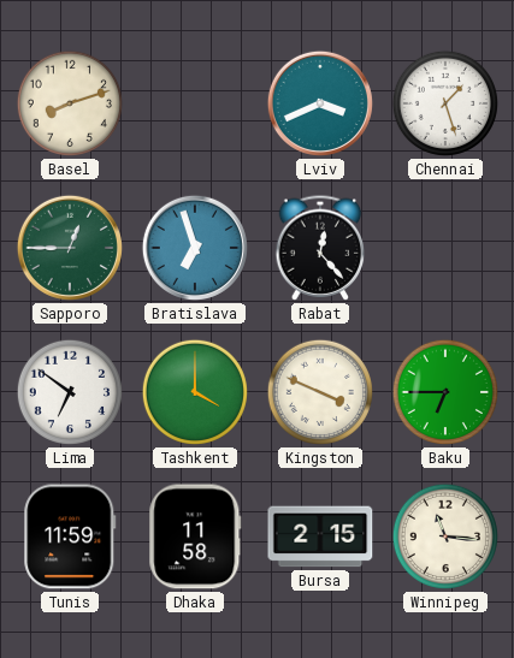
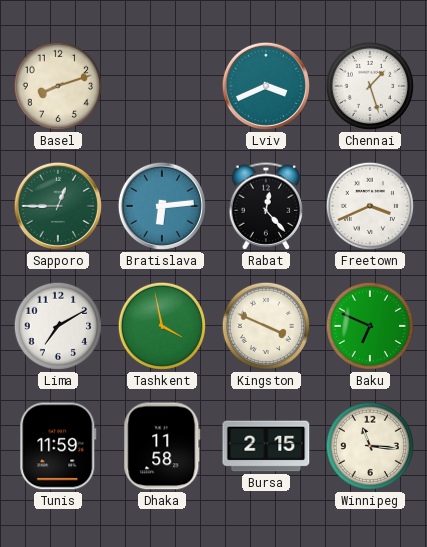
Bratislava: 6:57 -> 6:14 (162, 206)
Freetown: none -> 3:41 (370, 206)
Lima: 6:51 -> 7:10 (58, 326)
Tashkent: 4:00 -> 3:58 (162, 326)
Baku: 6:45 -> 6:49 (370, 326)
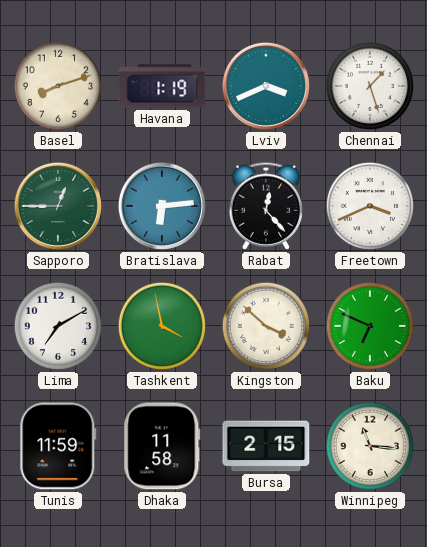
Havana: none -> 1:19 (162, 86)
Kingston: 3:49 -> 3:52 (266, 326)
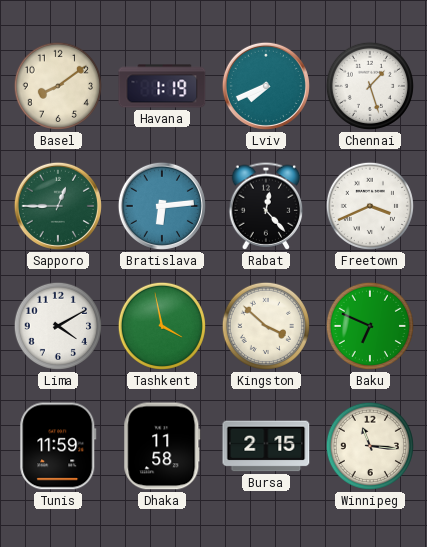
Basel: 8:12 -> 8:09 (58, 86)
Lviv: 3:41 -> 7:41 (266, 86)
Lima: 7:10 -> 4:10 (58, 326)
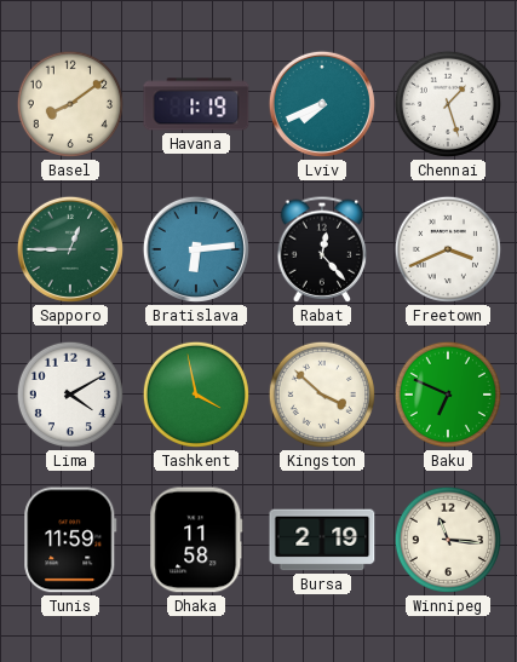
Bursa: 2:15 -> 2:19 (322, 540)
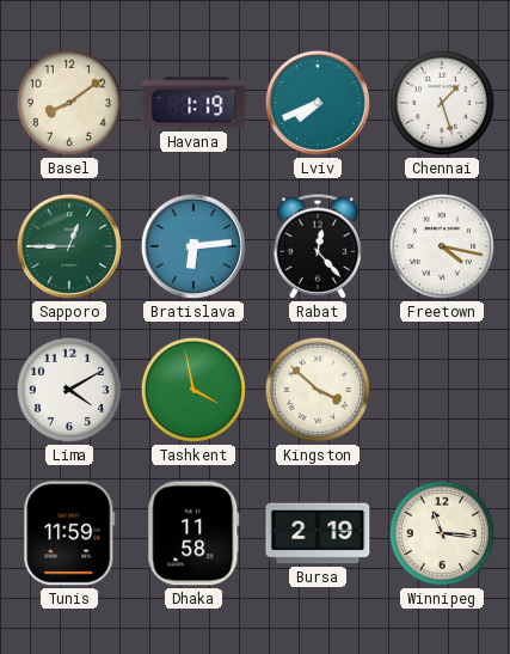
Freetown: 3:41 -> 4:17 (442, 246)
Baku: 6:49 -> none (448, 395)
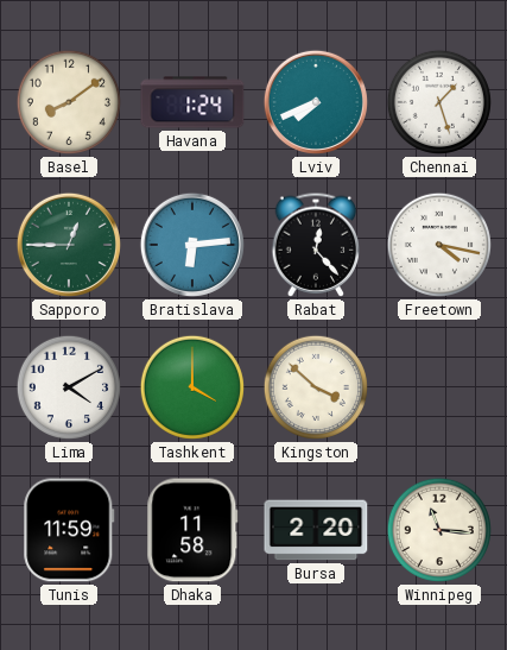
Havana: 1:19 -> 1:24 (192, 102)
Tashkent: 3:58 -> 4:00 (192, 387)
Bursa: 2:19 -> 2:20 (316, 530)
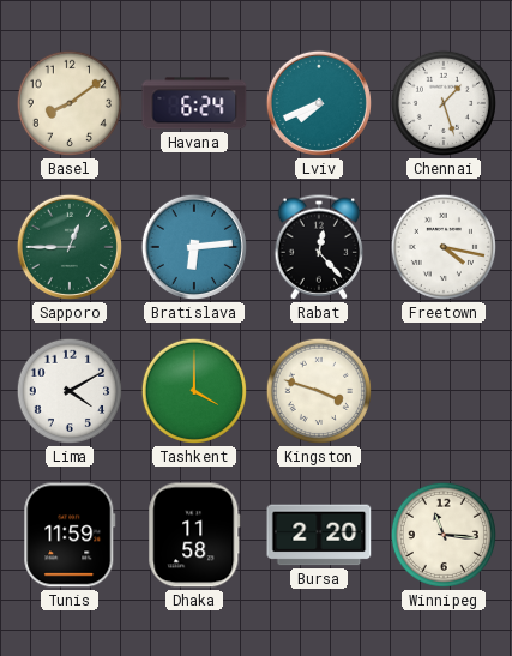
Havana: 1:24 -> 6:24 (194, 103)
Kingston: 3:52 -> 3:48 (319, 391)
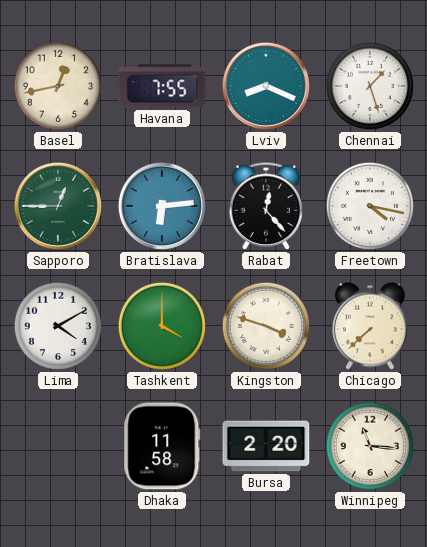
Basel: 8:09 -> 12:43 (58, 86)
Havana: 6:24 -> 7:55 (162, 86)
Lviv: 7:41 -> 8:19 (266, 86)
Chicago: none -> 7:38 (370, 326)
Tunis: 11:59 -> none (70, 535)
